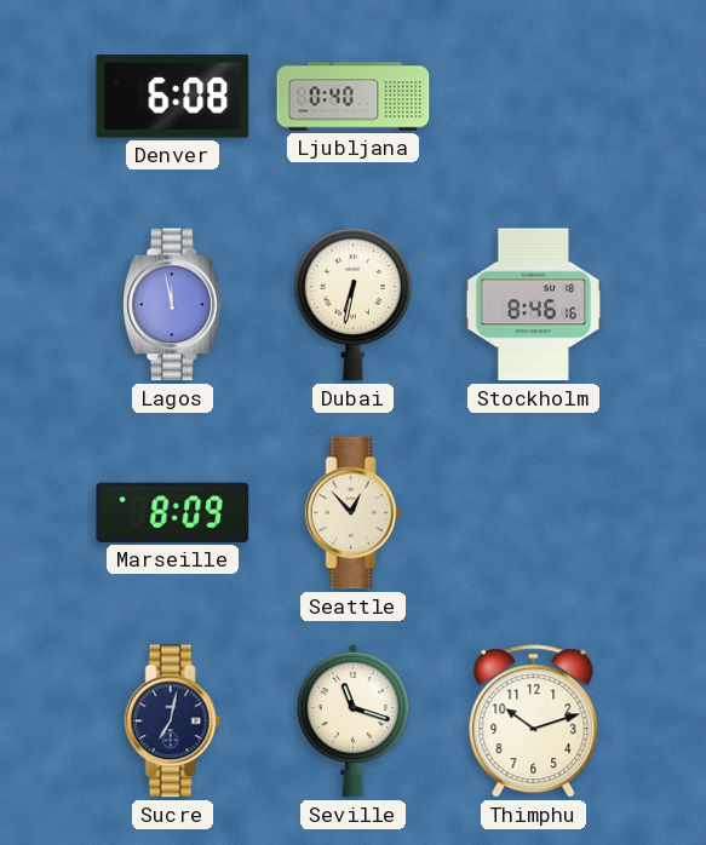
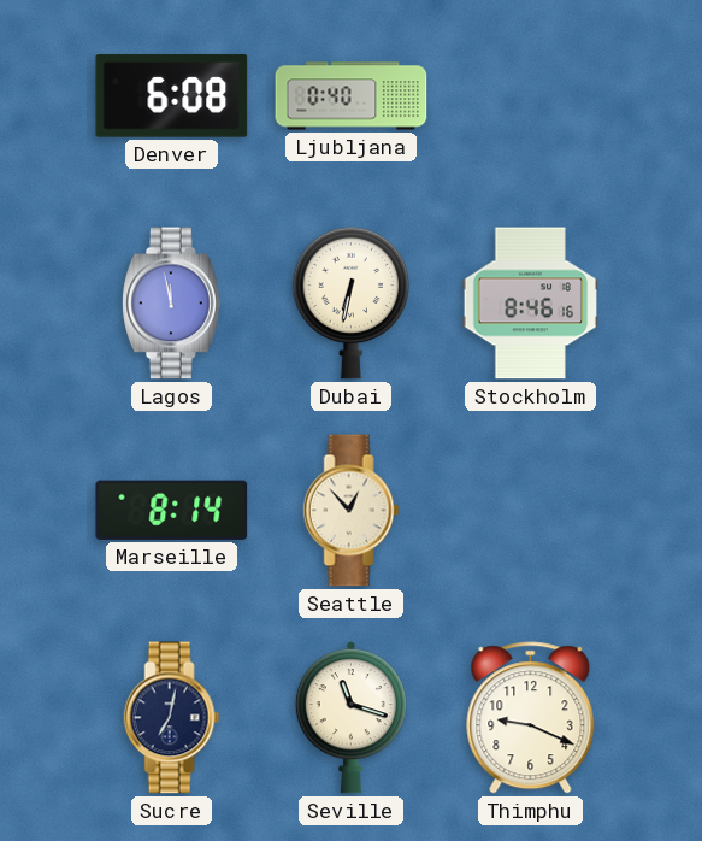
Marseille: 8:09 -> 8:14 (172, 510)
Thimphu: 10:12 -> 9:19 (531, 718)
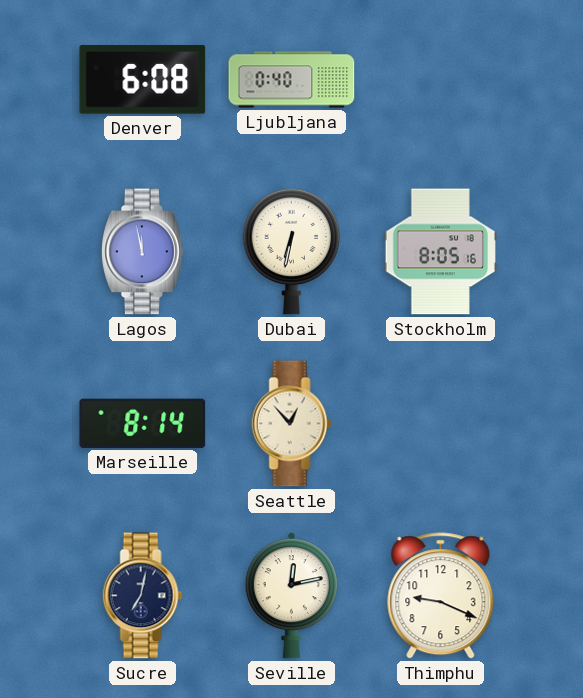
Stockholm: 8:46 -> 8:05 (441, 252)
Seville: 11:18 -> 12:13 (291, 596)
